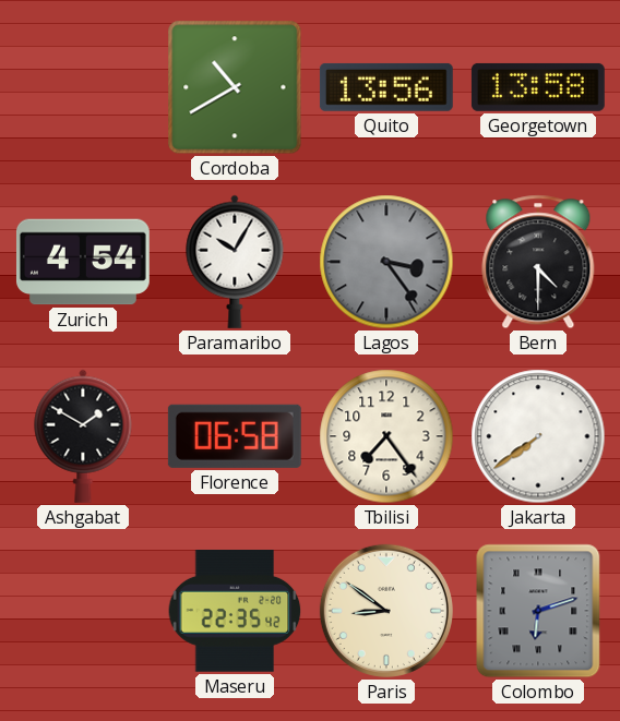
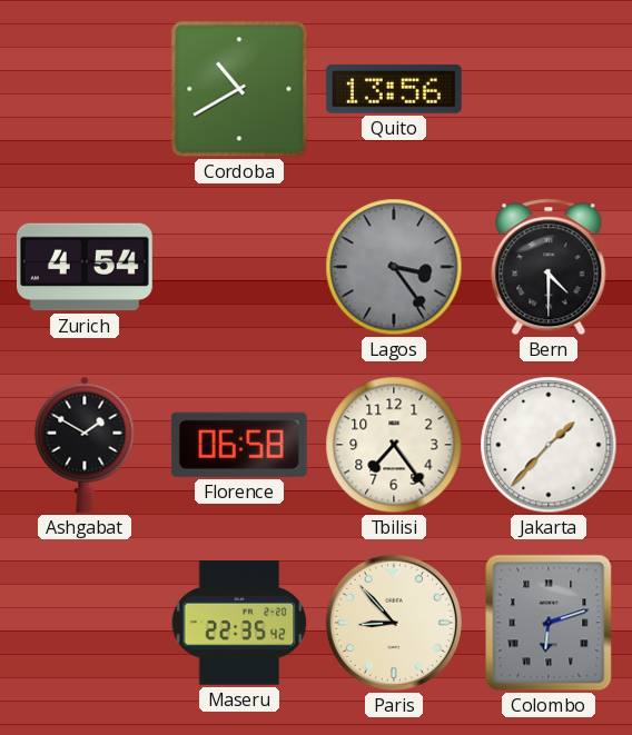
Georgetown: 13:58 -> none (538, 87)
Paramaribo: 10:05 -> none (235, 262)
Jakarta: 7:39 -> 1:37 (549, 445)
Paris: 8:51 -> 8:53 (394, 623)
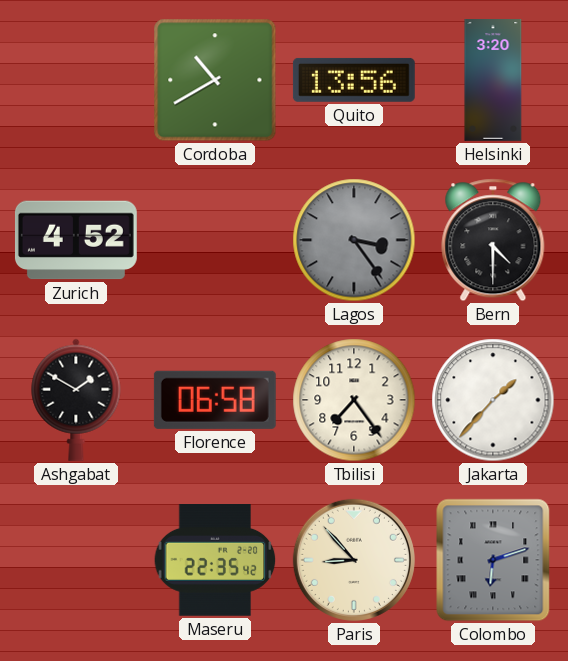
Helsinki: none -> 3:20 (493, 81)
Zurich: 4:54 -> 4:52 (76, 240)
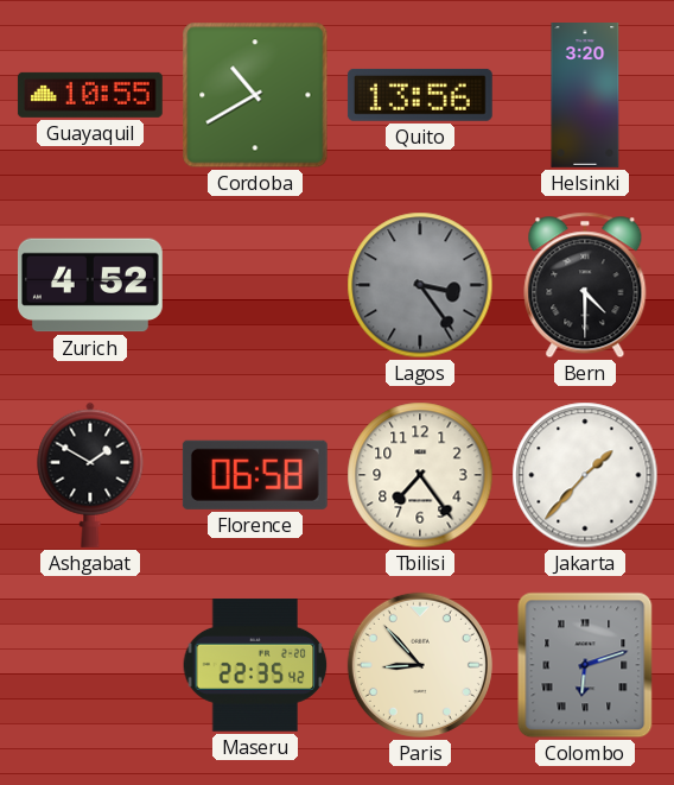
Guayaquil: none -> 10:55 (90, 95)
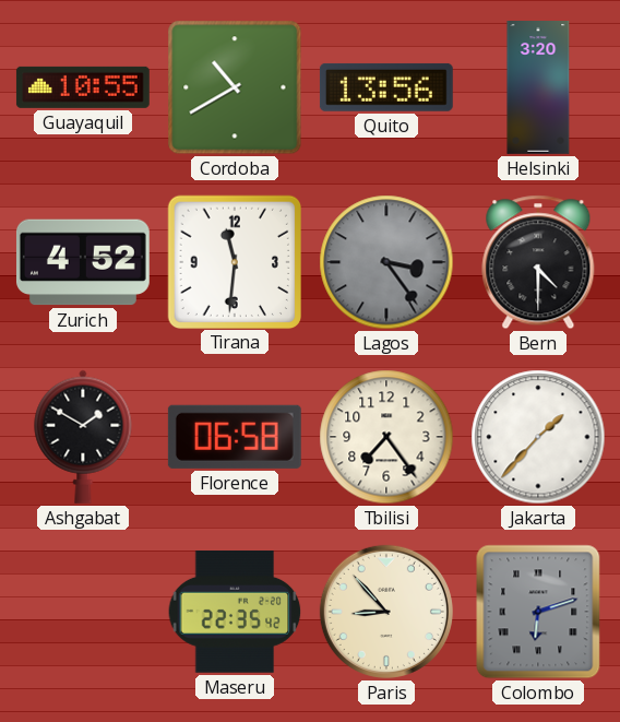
Tirana: none -> 11:31 (234, 261)
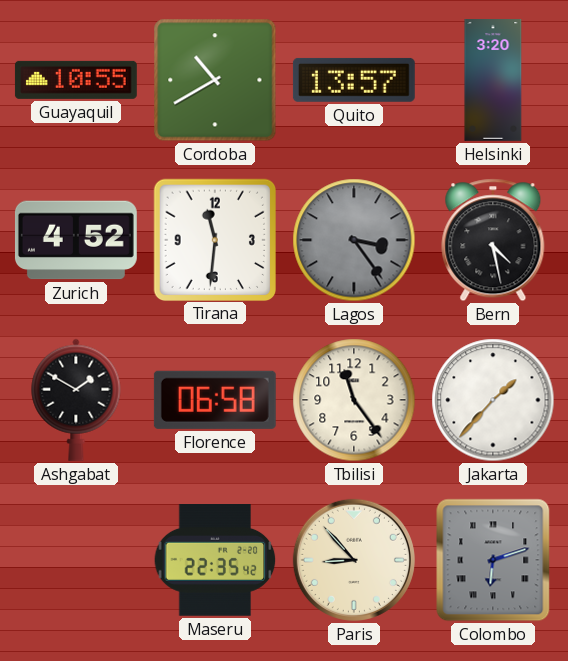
Quito: 13:56 -> 13:57 (354, 80)
Bern: 4:30 -> 4:28 (493, 240)
Tbilisi: 7:24 -> 11:24 (354, 400)
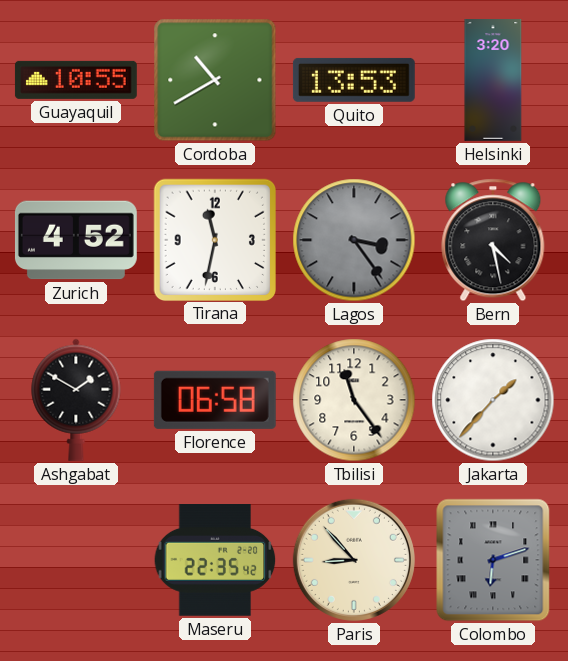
Quito: 13:57 -> 13:53 (354, 80)
Tirana: 11:31 -> 11:32 (214, 239)
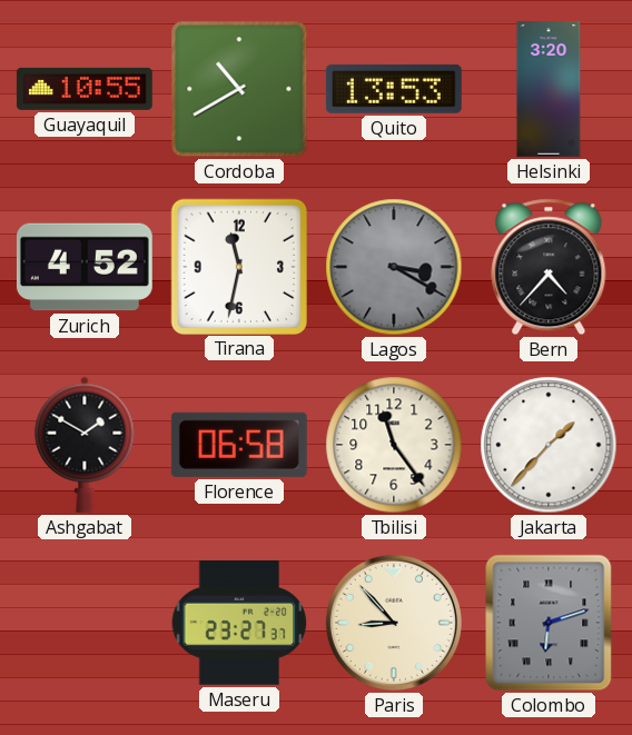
Lagos: 3:24 -> 3:20 (394, 267)
Bern: 4:28 -> 4:37 (549, 267)
Maseru: 22:35 -> 23:27 (239, 624)
